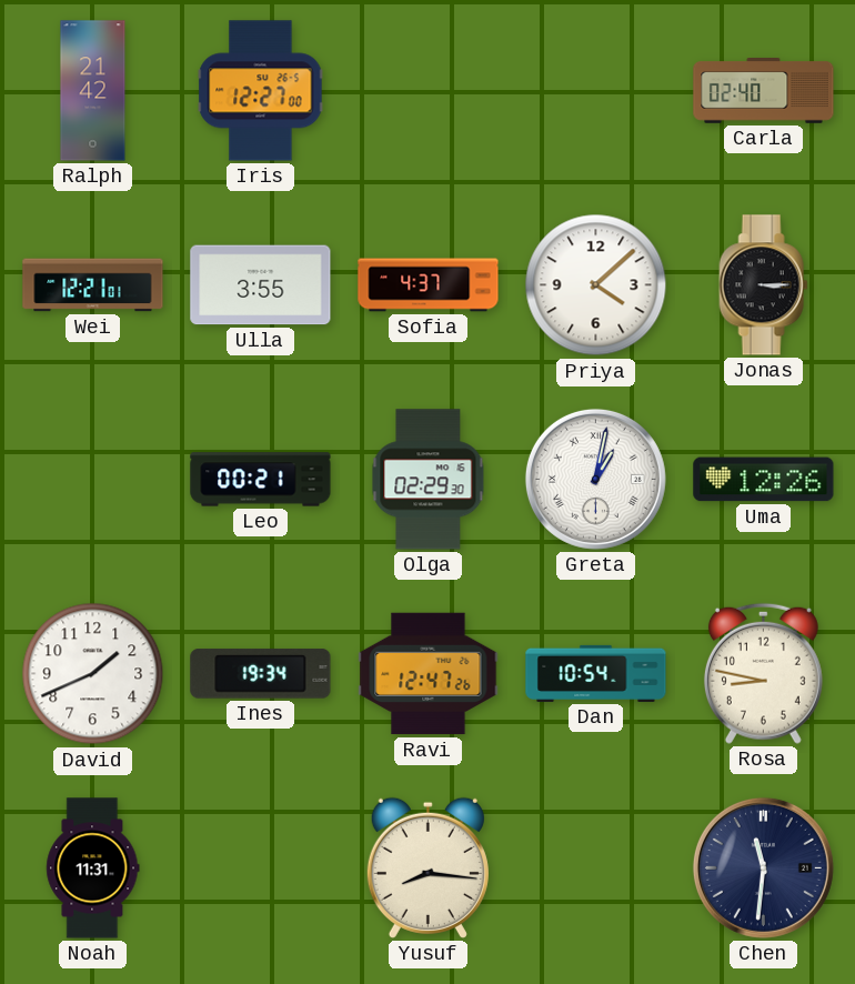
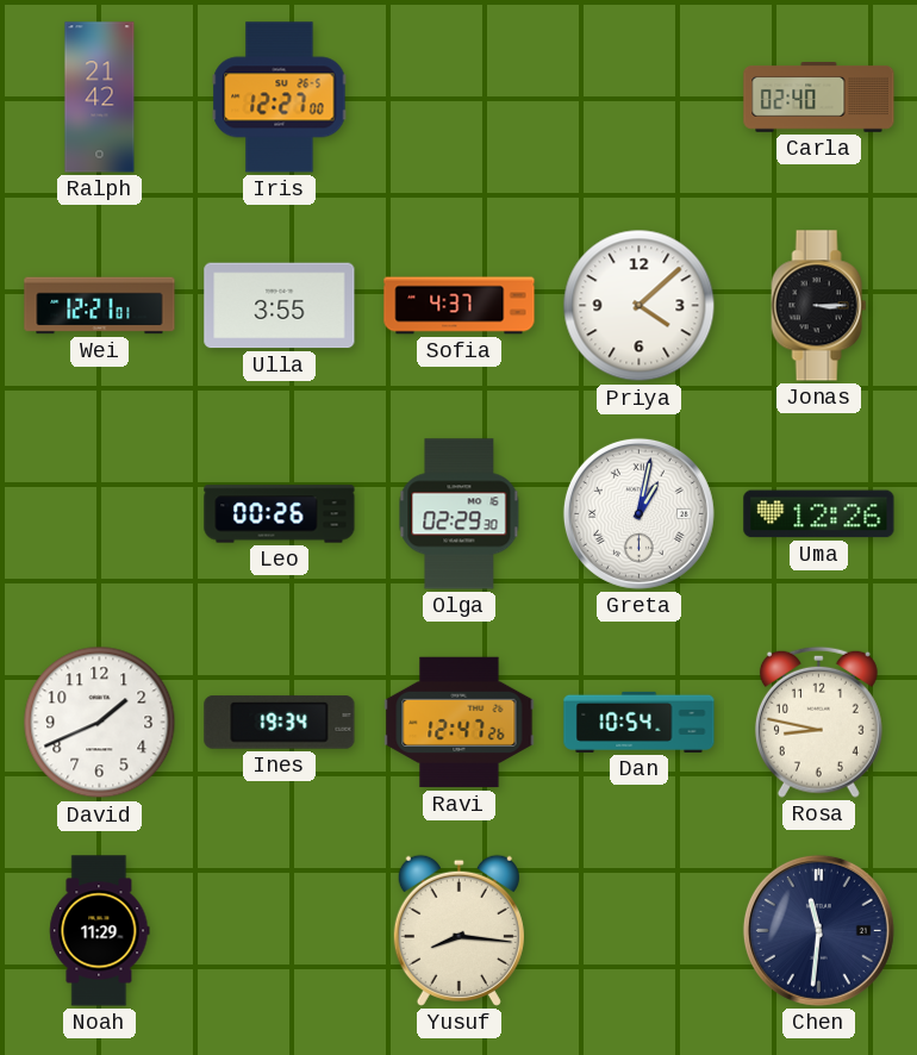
Leo: 00:21 -> 00:26 (280, 514)
Noah: 11:31 -> 11:29 (100, 931)
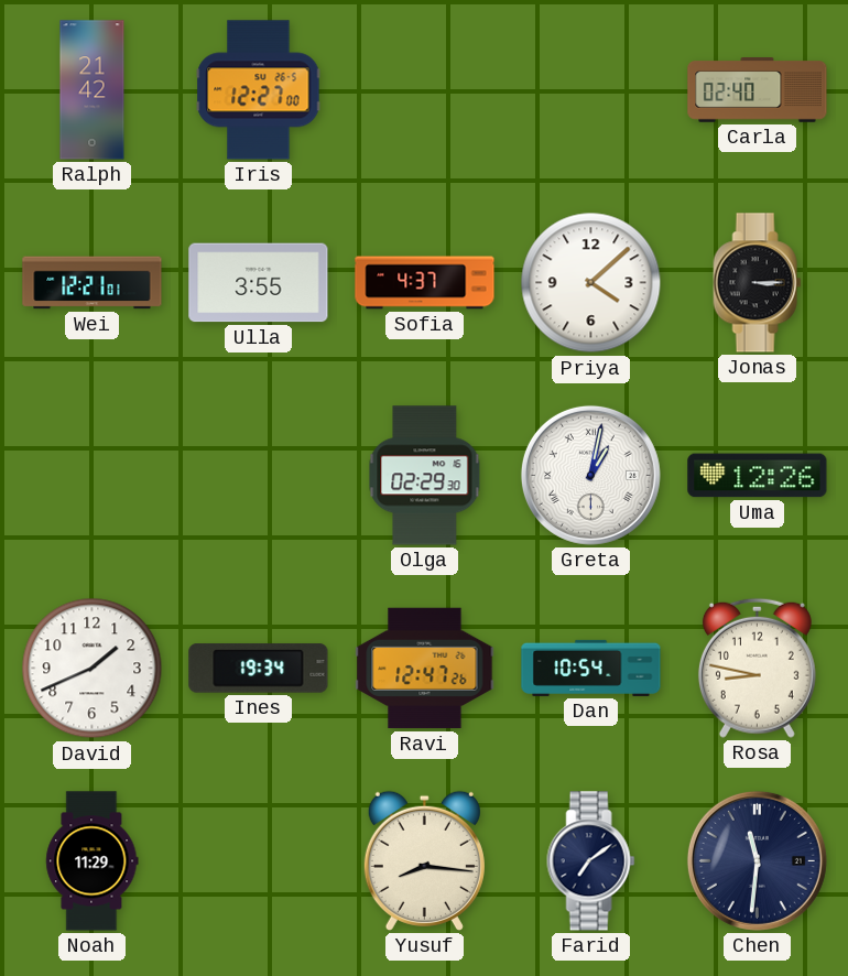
Leo: 00:26 -> none (280, 514)
Farid: none -> 7:09 (591, 861)
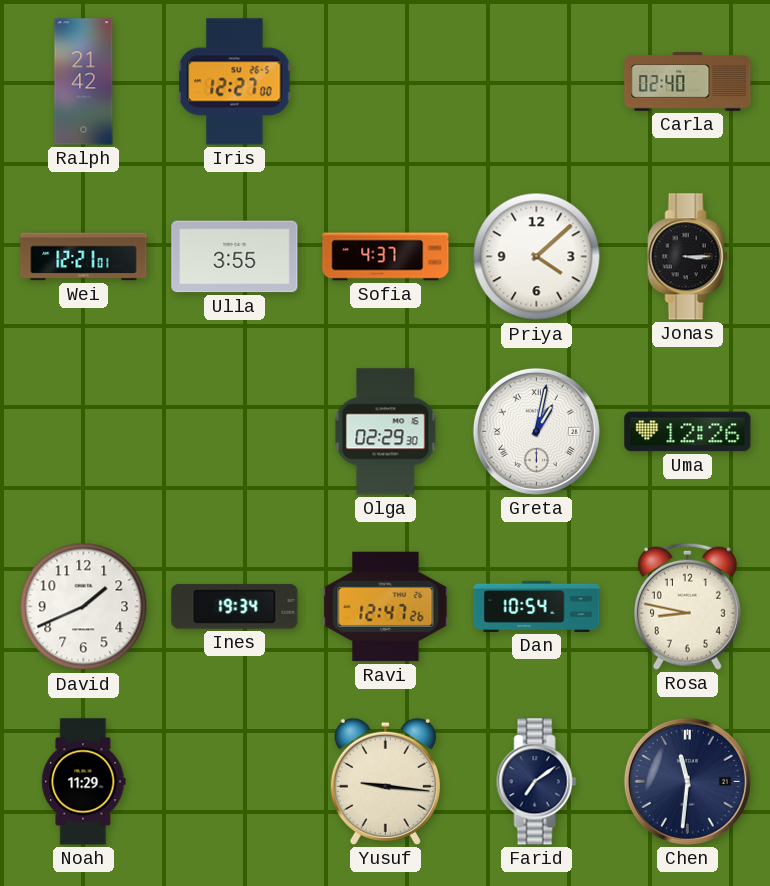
Yusuf: 8:16 -> 9:16 (385, 781)
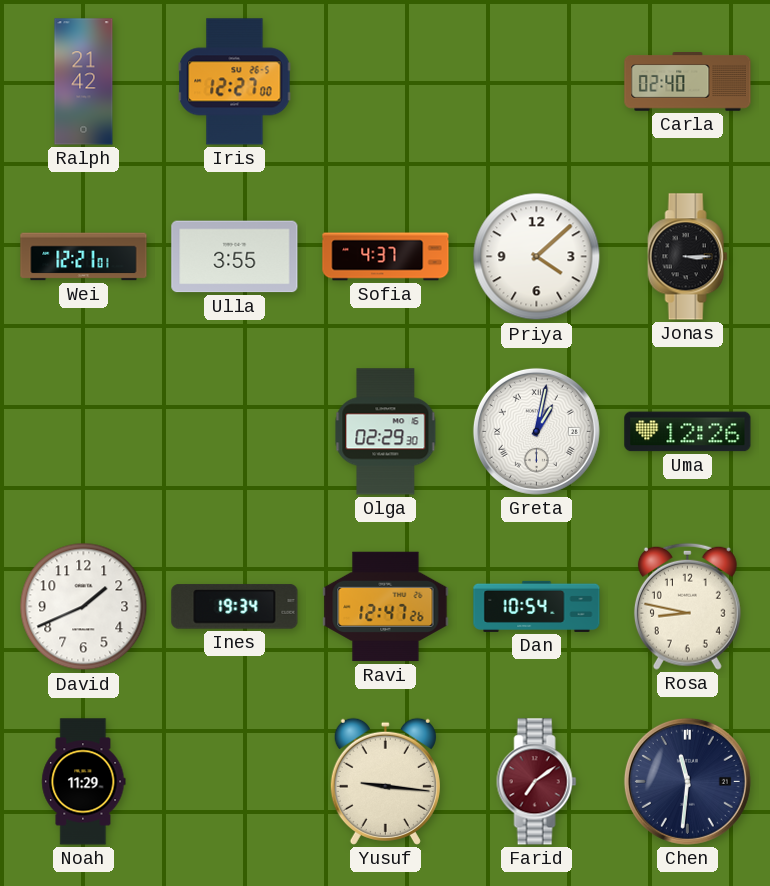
Farid dial: navy -> burgundy (537, 782)
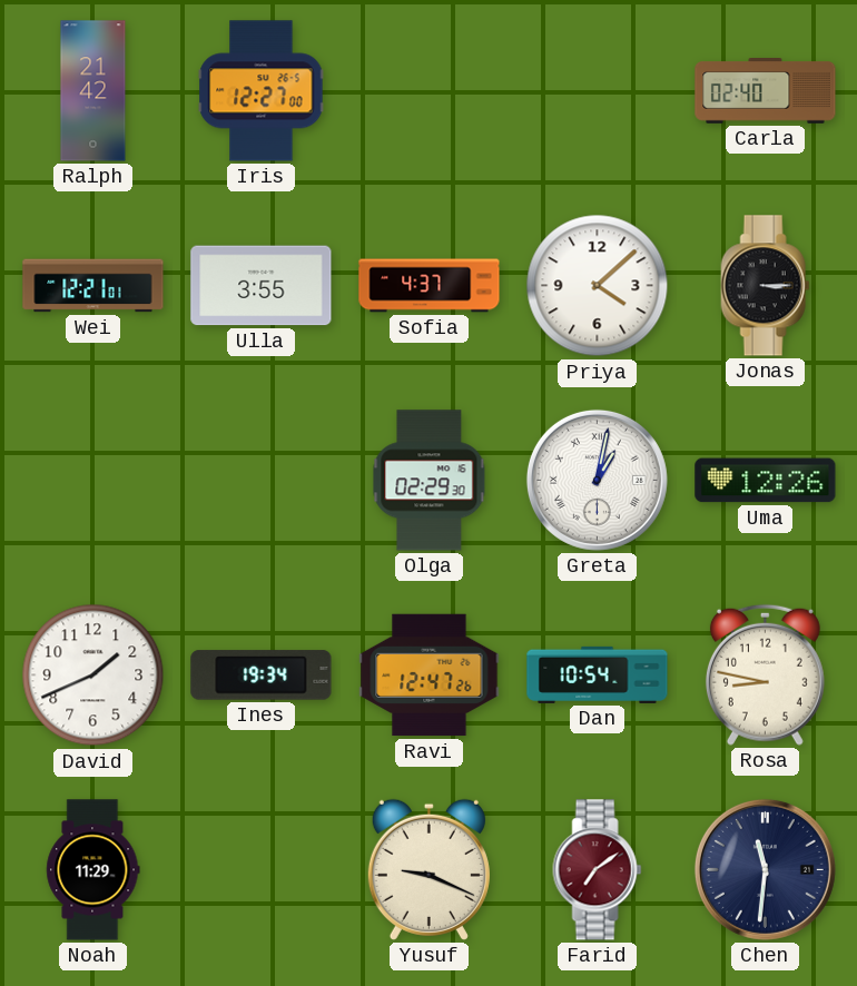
Yusuf: 9:16 -> 9:19 (428, 869)
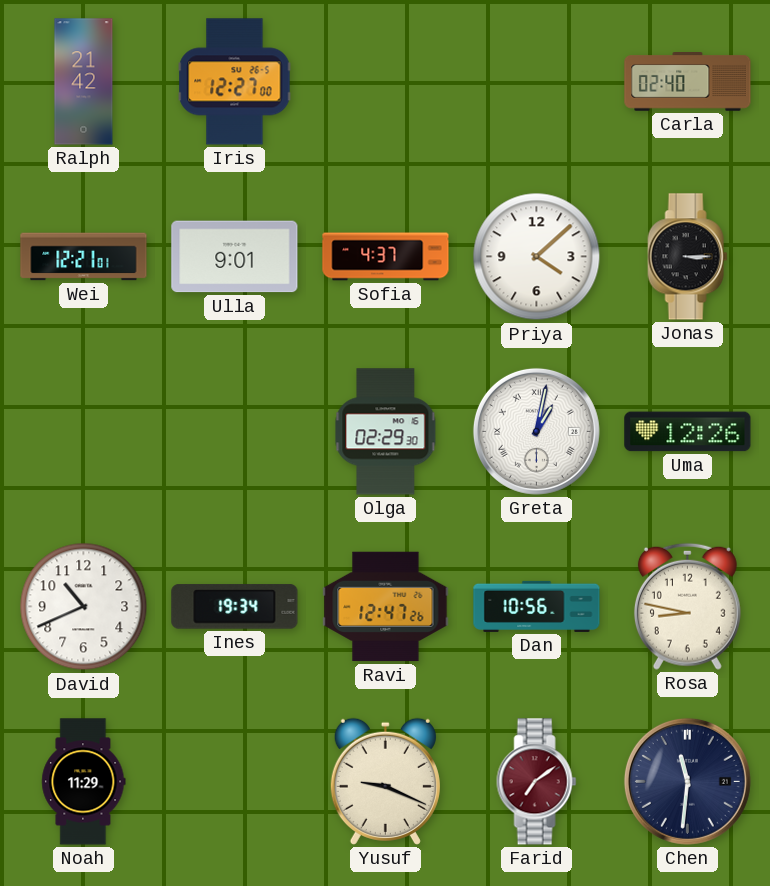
Ulla: 3:55 -> 9:01 (235, 257)
David: 1:41 -> 10:41 (84, 607)
Dan: 10:54 -> 10:56 (537, 606)
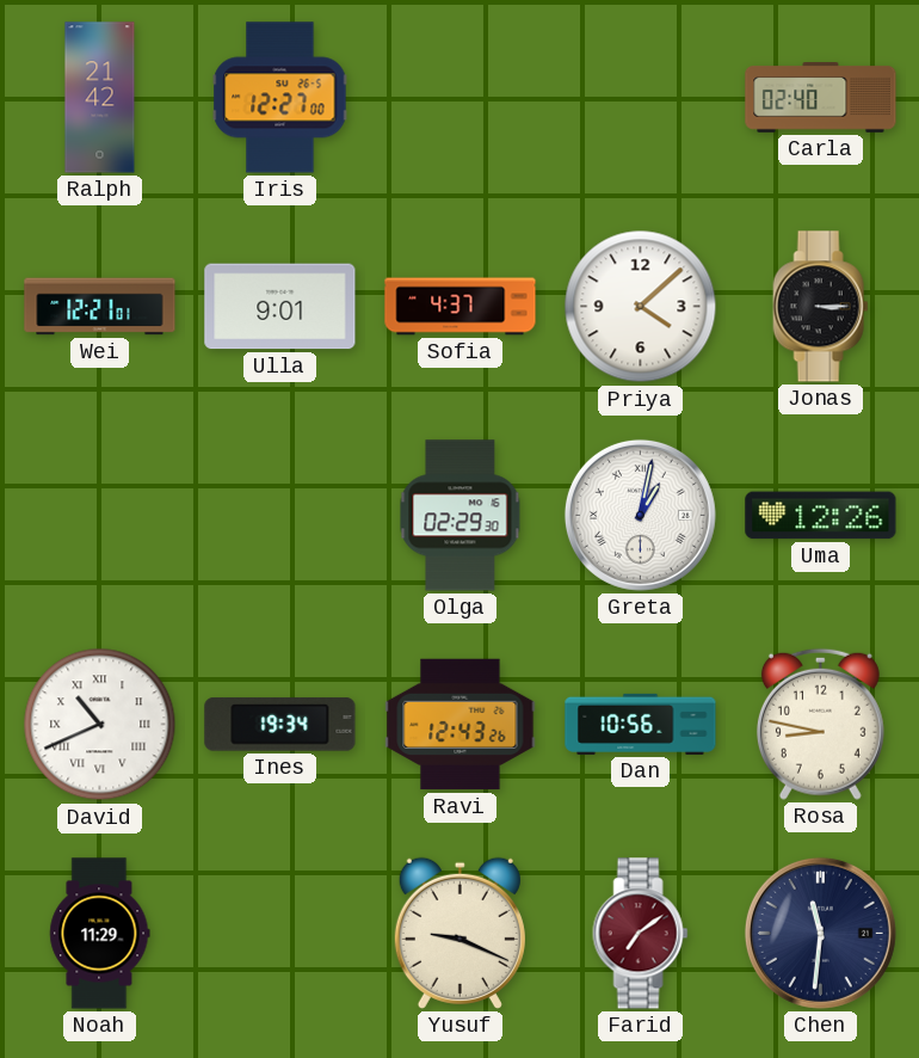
David numerals: Arabic -> Roman (100, 725)
Ravi: 12:47 -> 12:43 (461, 725)
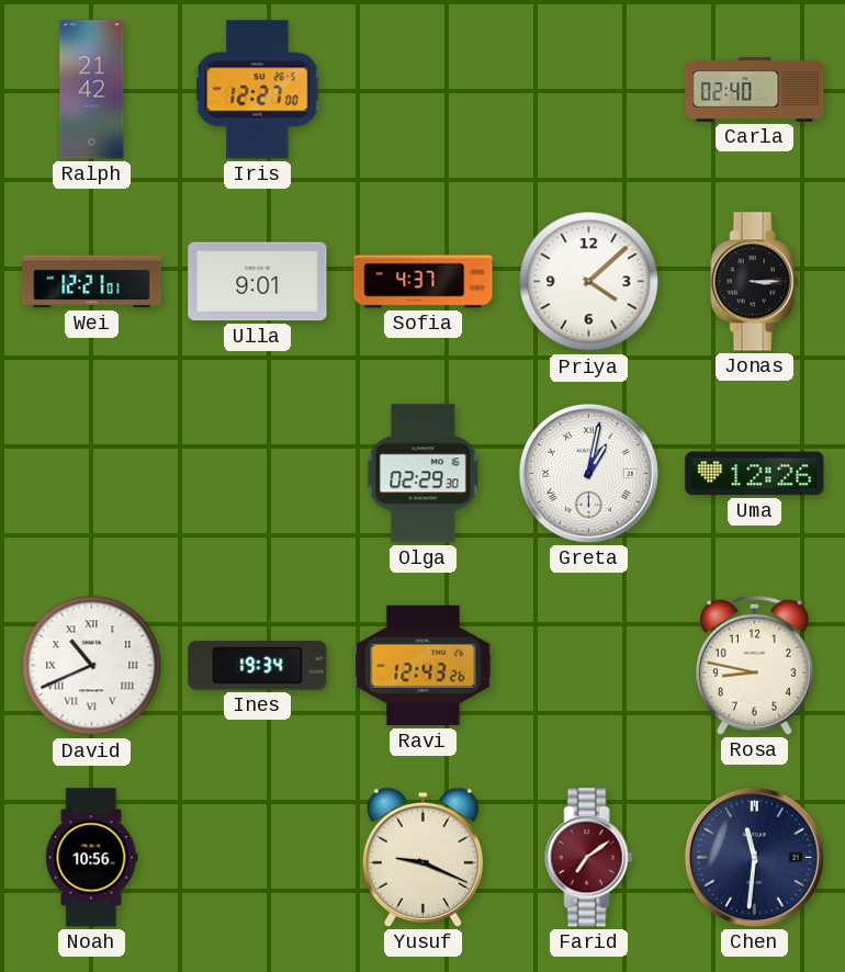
Dan: 10:56 -> none (641, 724)
Noah: 11:29 -> 10:56 (92, 858)
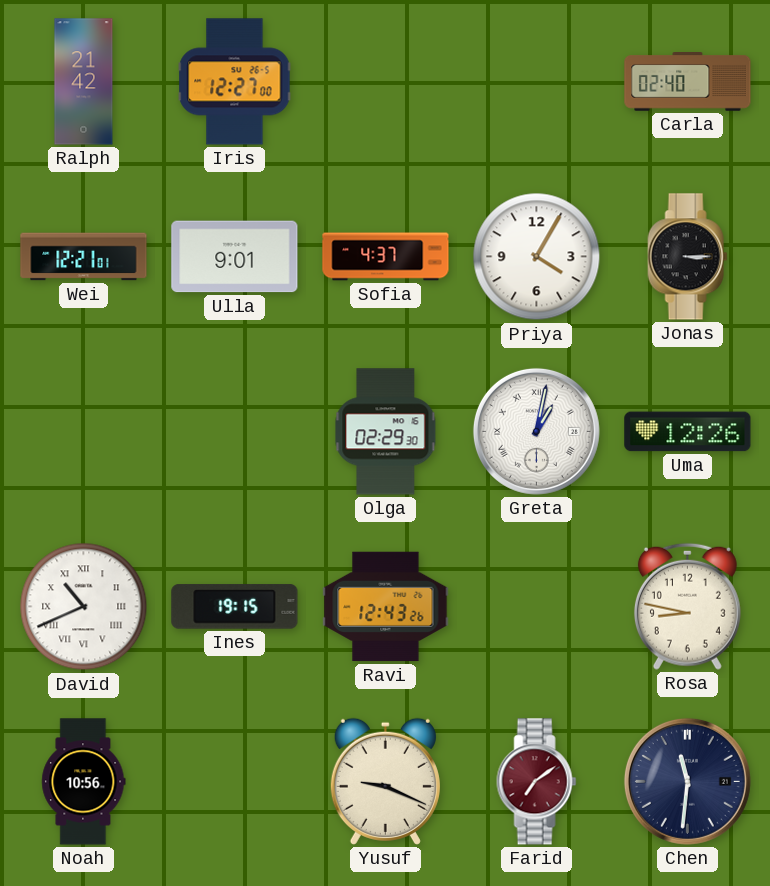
Priya: 4:08 -> 4:05 (537, 257)
Ines: 19:34 -> 19:15 (235, 607)
